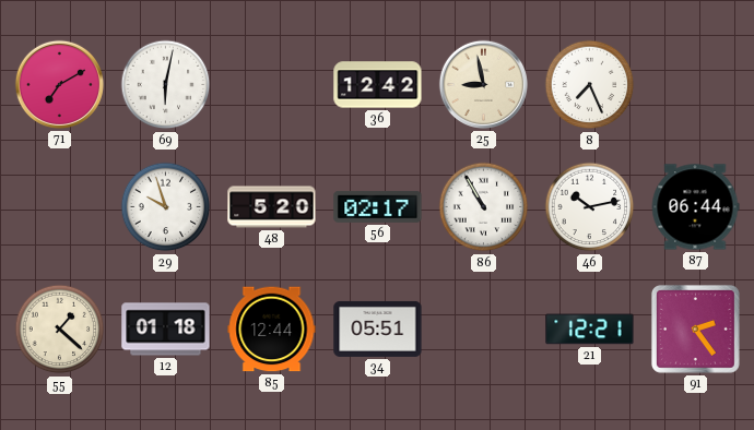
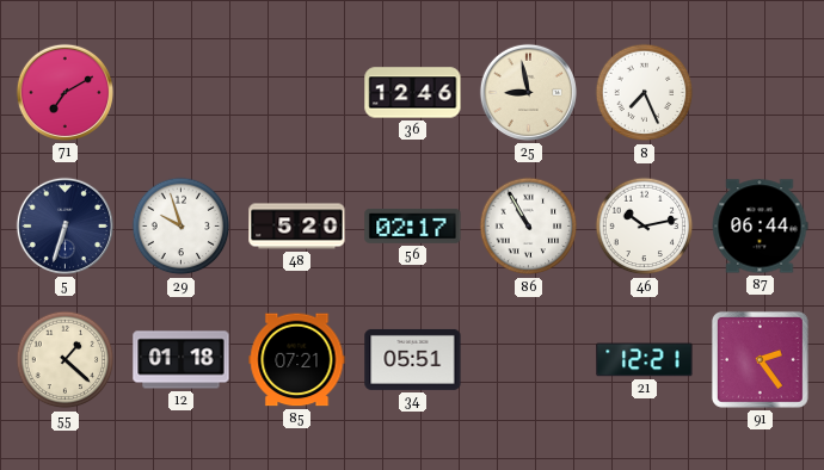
69: 6:02 -> none (166, 85)
36: 12:42 -> 12:46 (413, 93)
5: none -> 6:33 (64, 225)
85: 12:44 -> 07:21 (297, 360)
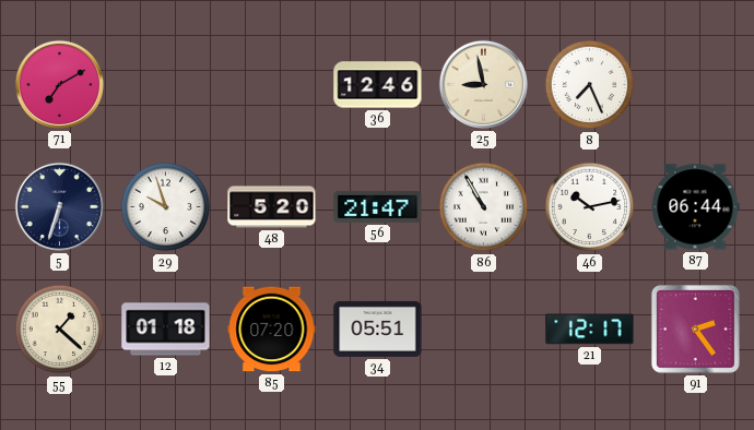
56: 02:17 -> 21:47 (378, 206)
85: 07:21 -> 07:20 (272, 330)
21: 12:21 -> 12:17 (590, 330)
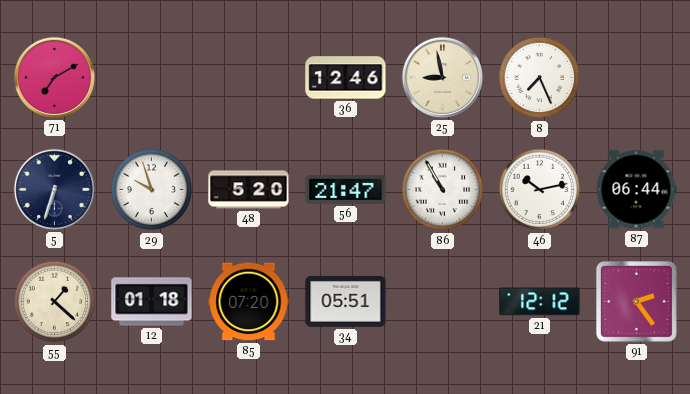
21: 12:17 -> 12:12 (540, 302)
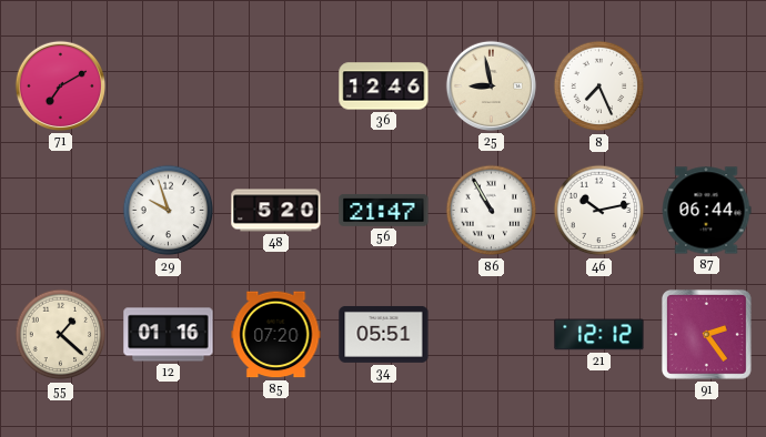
5: 6:33 -> none (54, 189)
12: 01:18 -> 01:16 (169, 335)
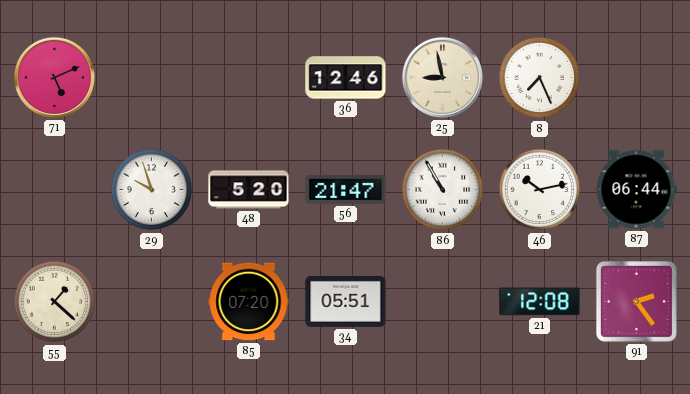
71: 7:10 -> 5:11 (54, 77)
12: 01:16 -> none (169, 335)
21: 12:12 -> 12:08 (540, 302)
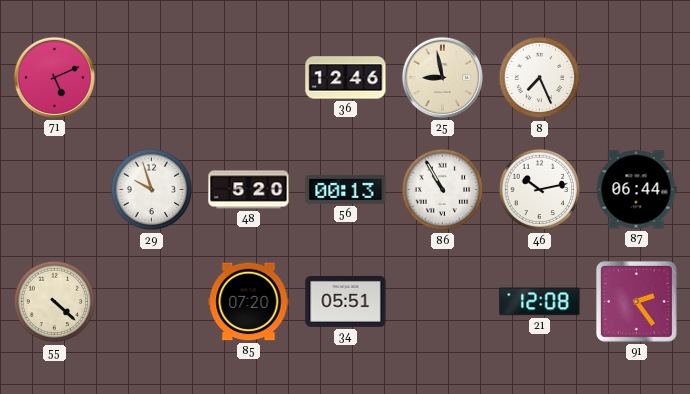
56: 21:47 -> 00:13 (346, 189)
55: 1:22 -> 4:22 (55, 302)
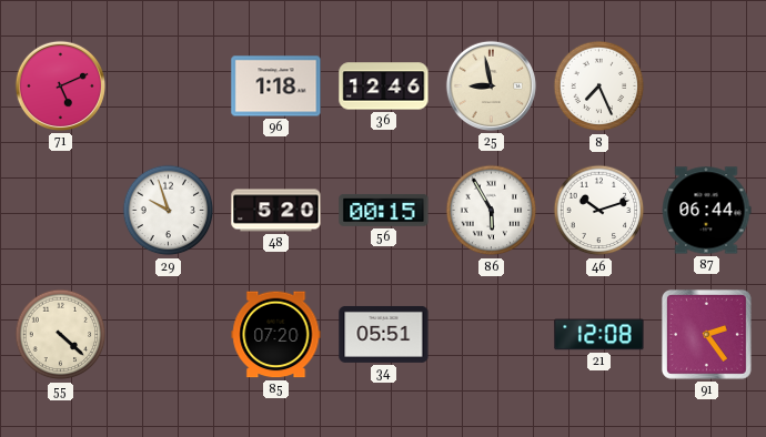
96: none -> 1:18 (276, 87)
56: 00:13 -> 00:15 (384, 210)
86: 10:55 -> 5:55 (492, 211)
46: 10:13 -> 10:12 (599, 211)
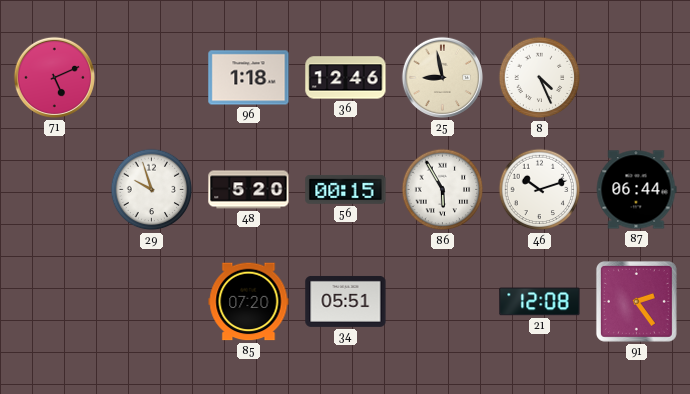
8: 7:26 -> 4:26 (540, 78)
55: 4:22 -> none (61, 335)
